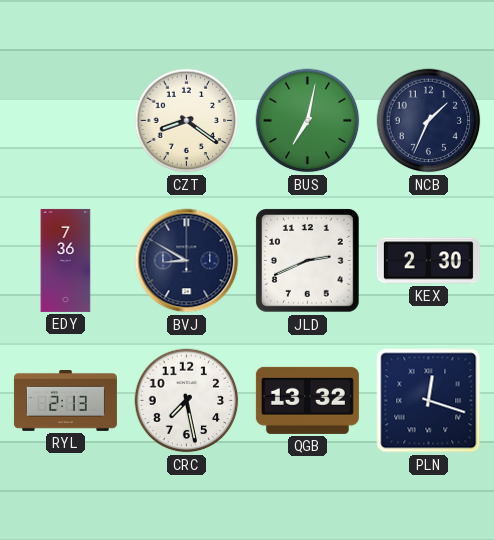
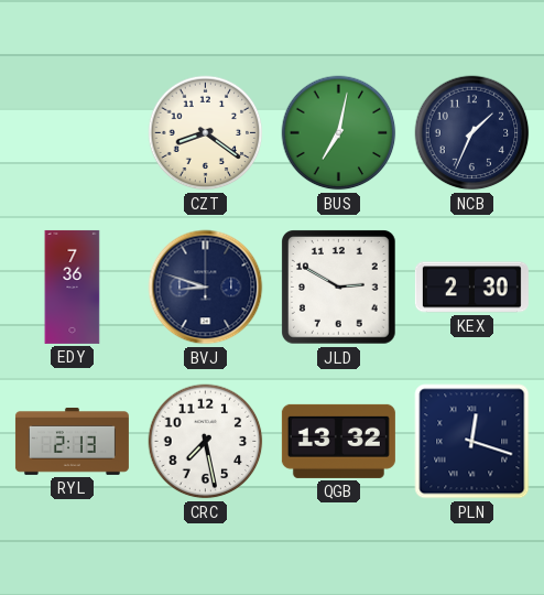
BVJ: 8:50 -> 8:48 (206, 288)
JLD: 2:41 -> 2:50 (339, 288)
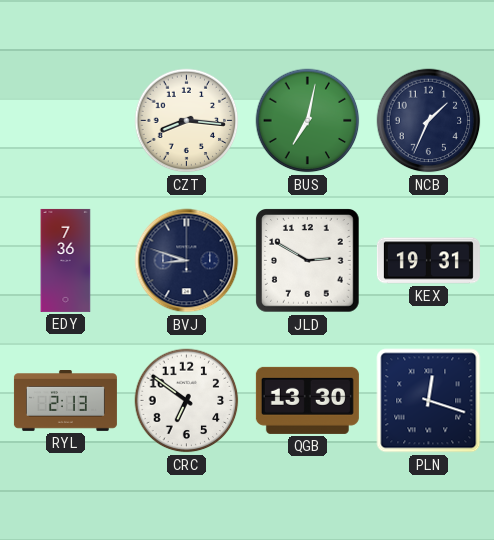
CZT: 8:21 -> 8:16 (187, 121)
KEX: 2:30 -> 19:31 (428, 261)
CRC: 7:28 -> 6:51 (187, 401)
QGB: 13:32 -> 13:30 (307, 400)
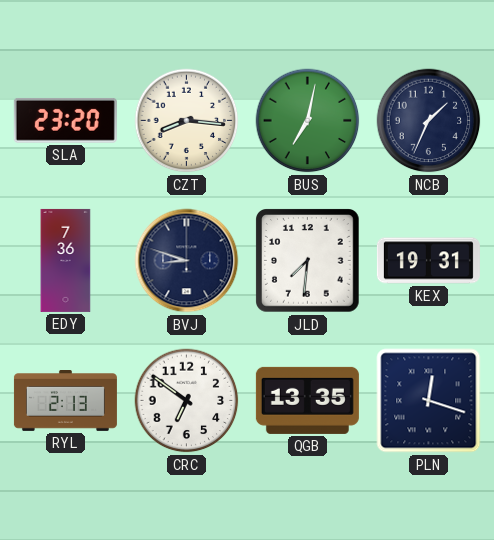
SLA: none -> 23:20 (65, 120)
JLD: 2:50 -> 7:31 (308, 261)
QGB: 13:30 -> 13:35 (307, 400)
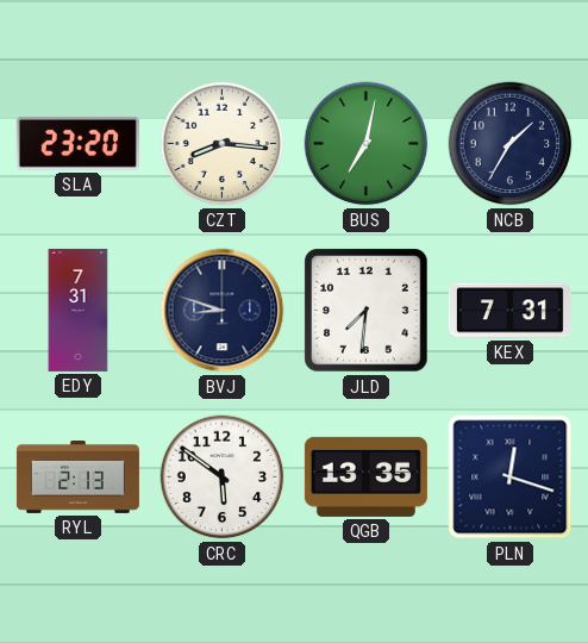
NCB: 1:34 -> 1:35 (511, 144)
EDY: 7:36 -> 7:31 (79, 310)
KEX: 19:31 -> 7:31 (509, 311)
CRC: 6:51 -> 5:51 (223, 477)
